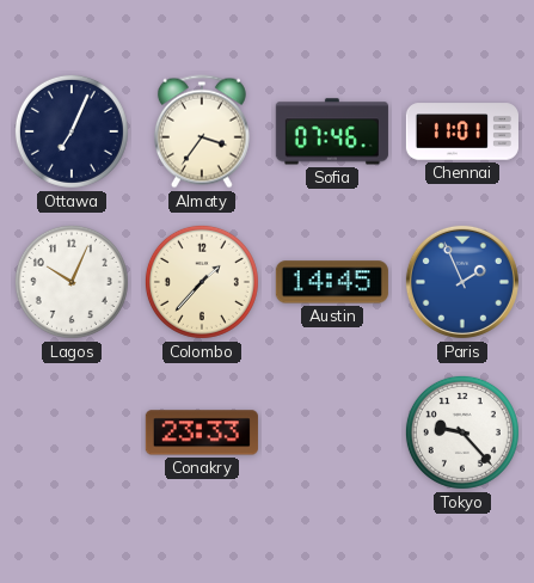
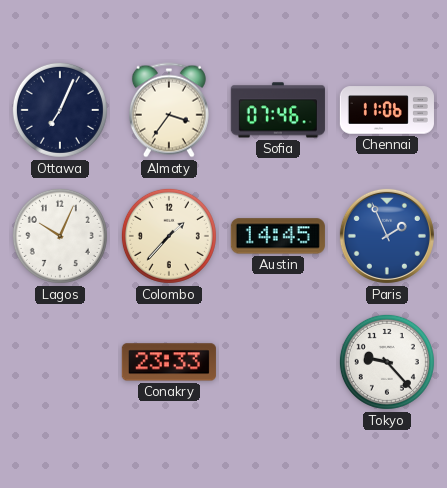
Chennai: 11:01 -> 11:06 (387, 110)
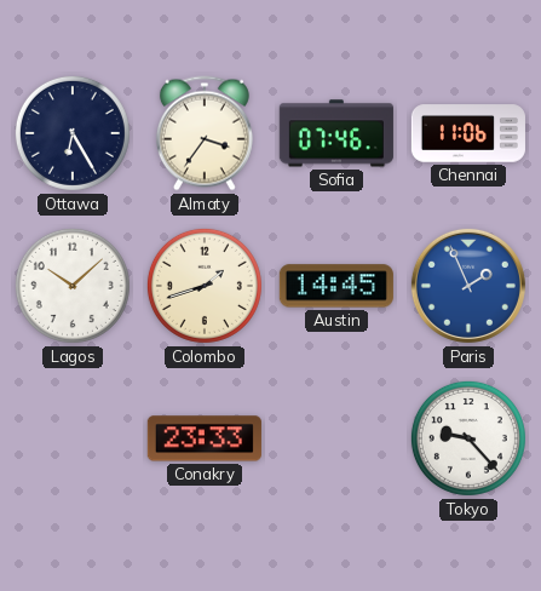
Ottawa: 7:04 -> 6:25 (73, 133)
Lagos: 10:04 -> 10:08 (73, 286)
Colombo: 1:37 -> 1:42 (205, 286)
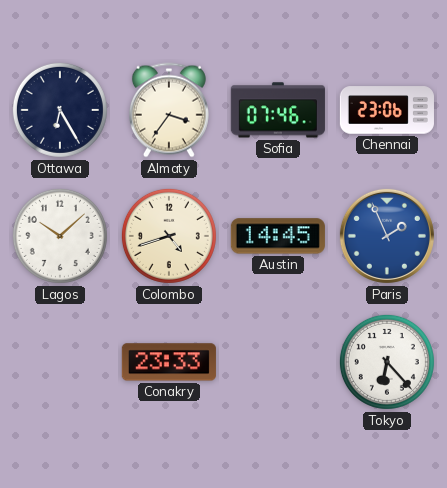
Chennai: 11:06 -> 23:06 (387, 110)
Colombo: 1:42 -> 4:42 (169, 236)
Tokyo: 9:23 -> 6:23 (387, 362)
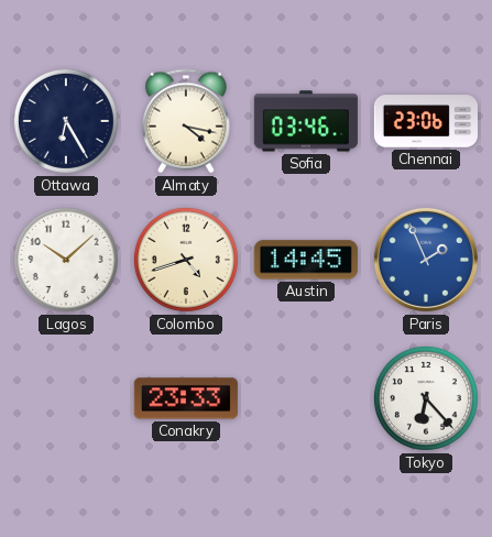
Almaty: 3:36 -> 4:17 (186, 121)
Sofia: 07:46 -> 03:46 (306, 121)
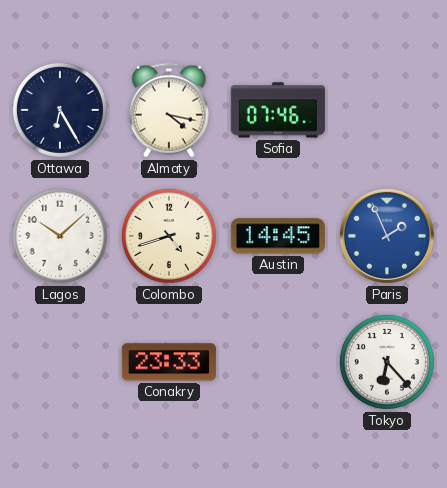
Sofia: 03:46 -> 07:46 (278, 110)
Chennai: 23:06 -> none (426, 121)
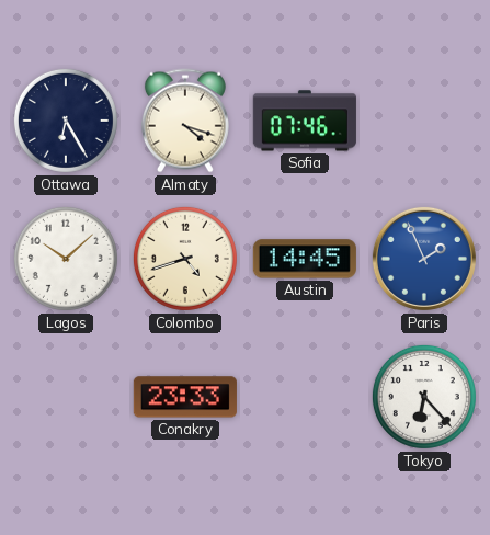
Almaty: 4:17 -> 4:18 (185, 121)
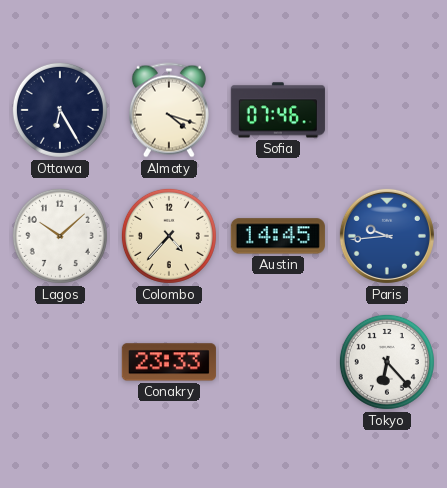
Colombo: 4:42 -> 4:37 (169, 236)
Paris: 1:56 -> 9:44 (387, 236)
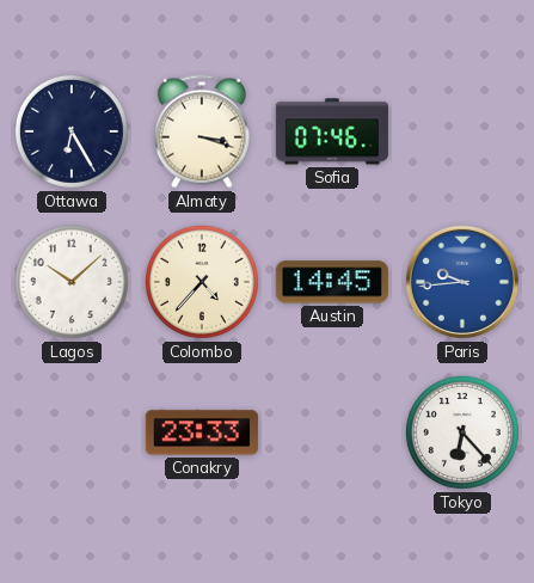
Almaty: 4:18 -> 3:18 (202, 131)
